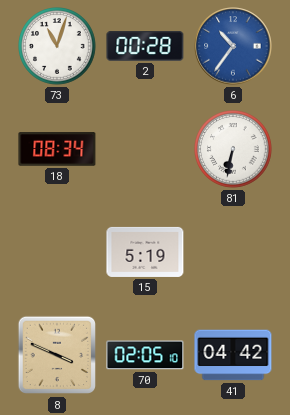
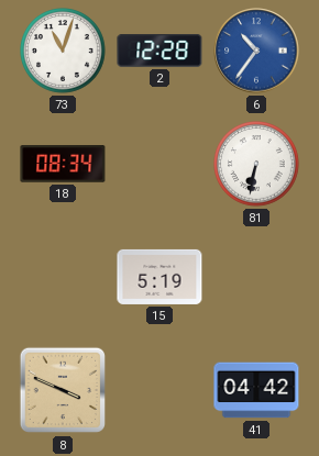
2: 00:28 -> 12:28 (159, 52)
70: 02:05 -> none (145, 355)
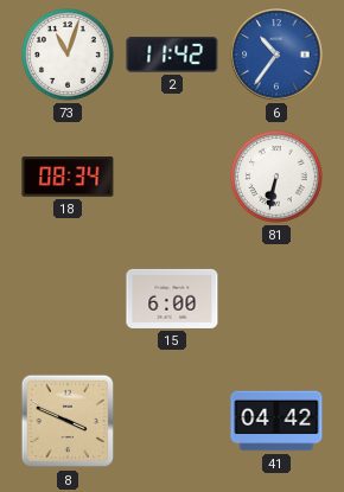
2: 12:28 -> 11:42 (172, 56)
15: 5:19 -> 6:00 (172, 299)
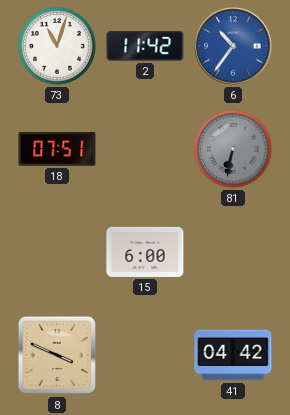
18: 08:34 -> 07:51 (57, 149)
81 dial: white -> grey (234, 150)
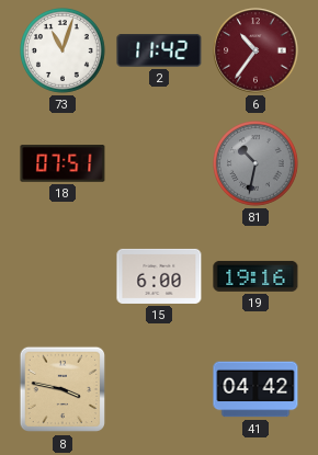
6 dial: blue -> burgundy (255, 50)
81: 6:32 -> 10:32 (257, 164)
19: none -> 19:16 (255, 276)
8: 3:49 -> 3:47 (63, 389)
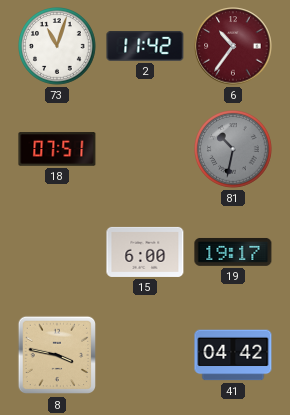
19: 19:16 -> 19:17 (233, 252)
